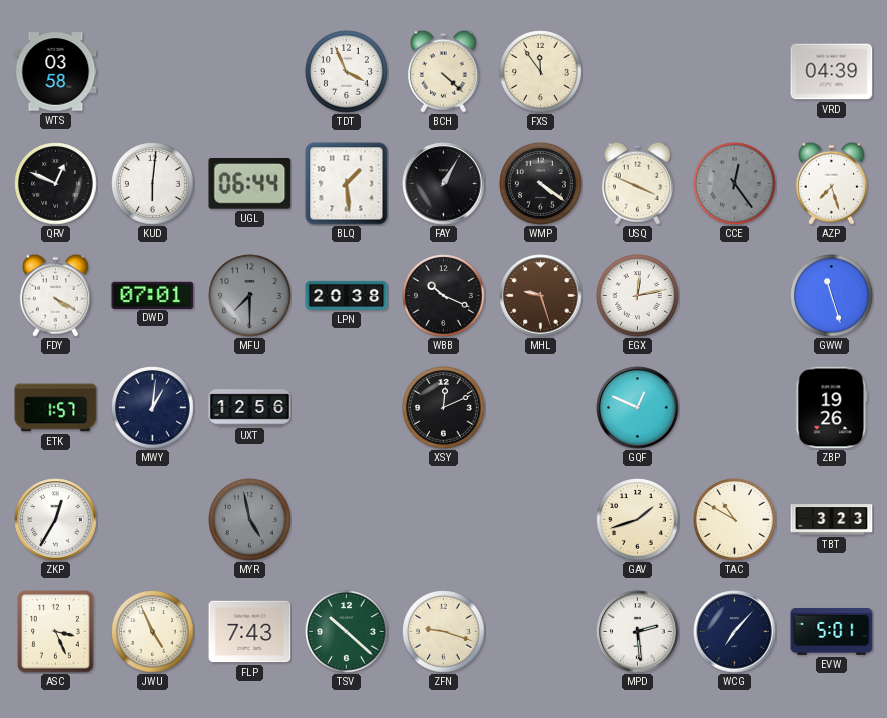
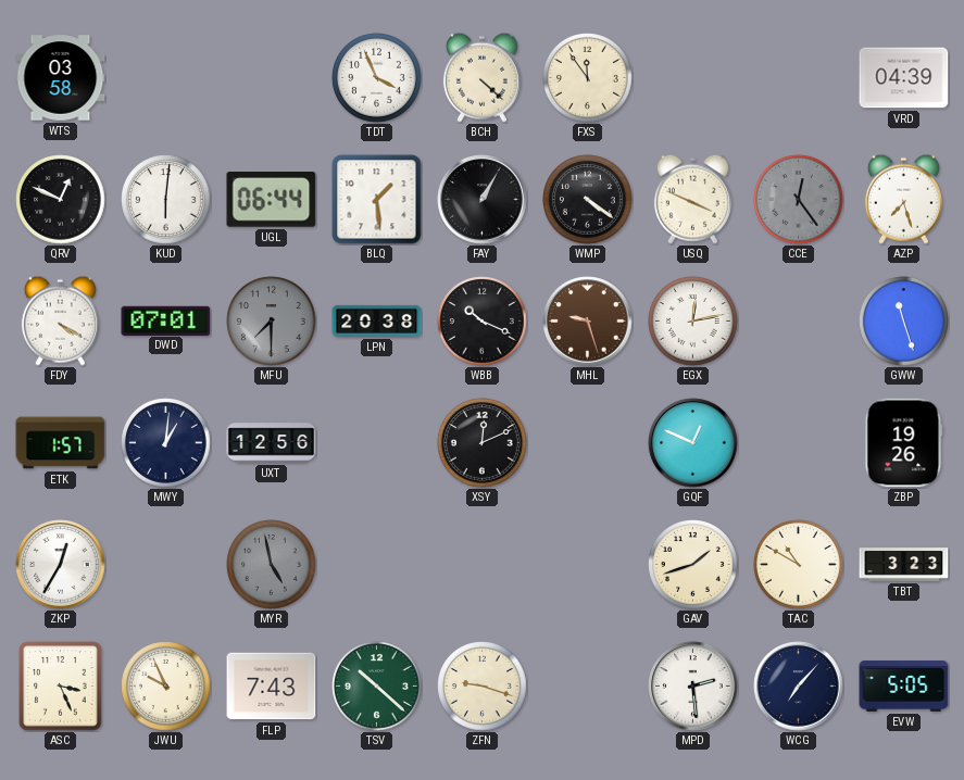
JWU: 4:56 -> 9:56 (166, 687)
EVW: 5:01 -> 5:05 (904, 685)
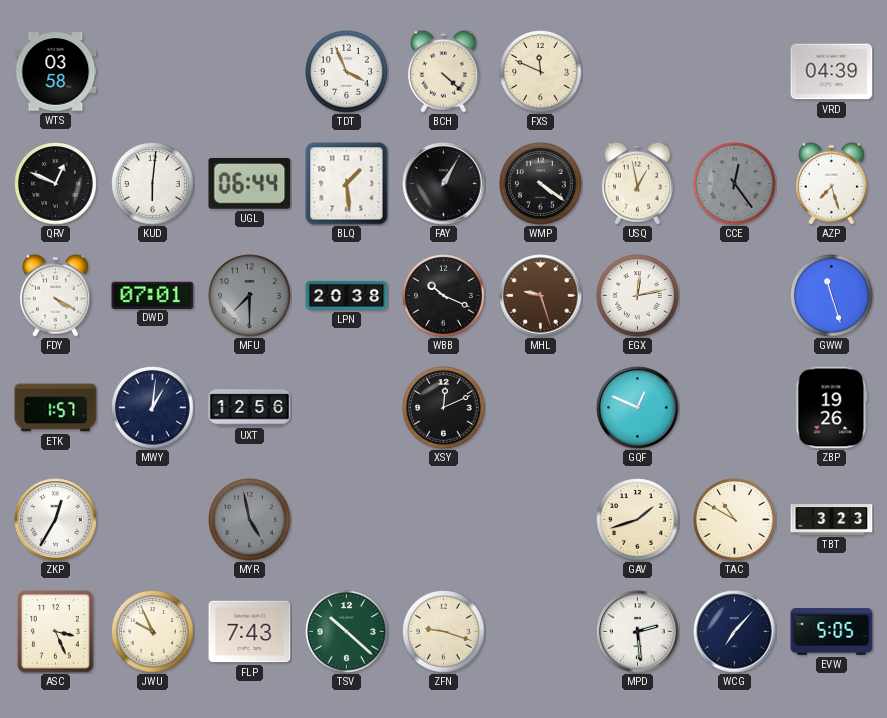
FXS: 11:54 -> 11:49 (541, 72)
USQ: 3:49 -> 12:58 (637, 183)
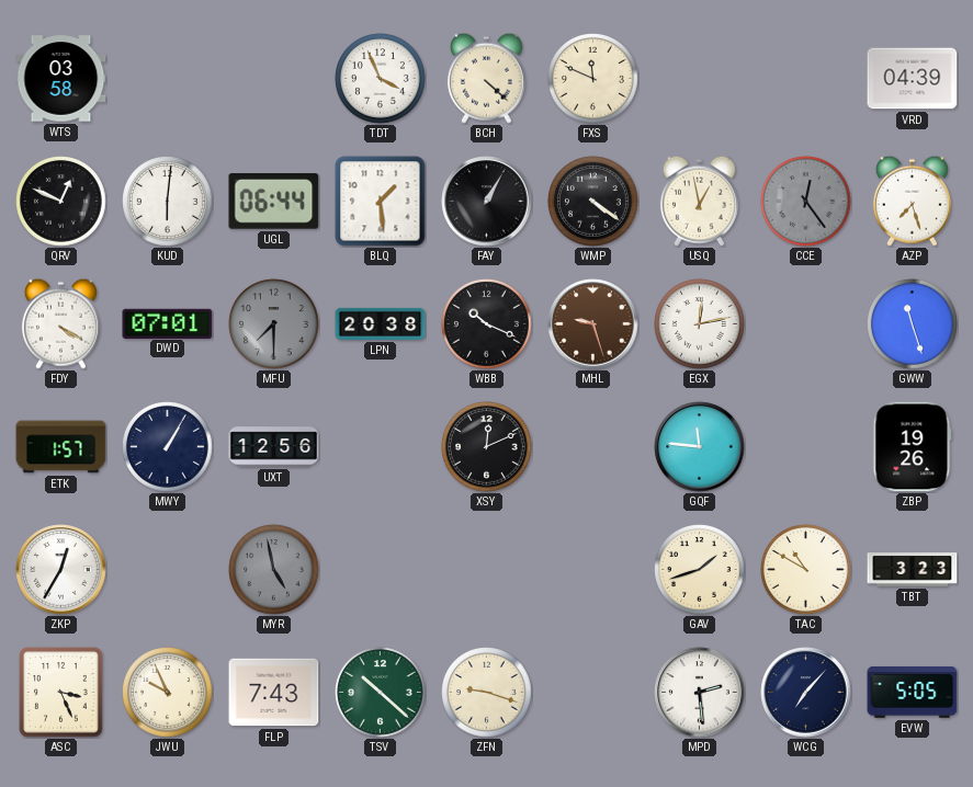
MWY: 1:01 -> 1:05 (168, 447)
GQF: 12:49 -> 11:46 (700, 447)
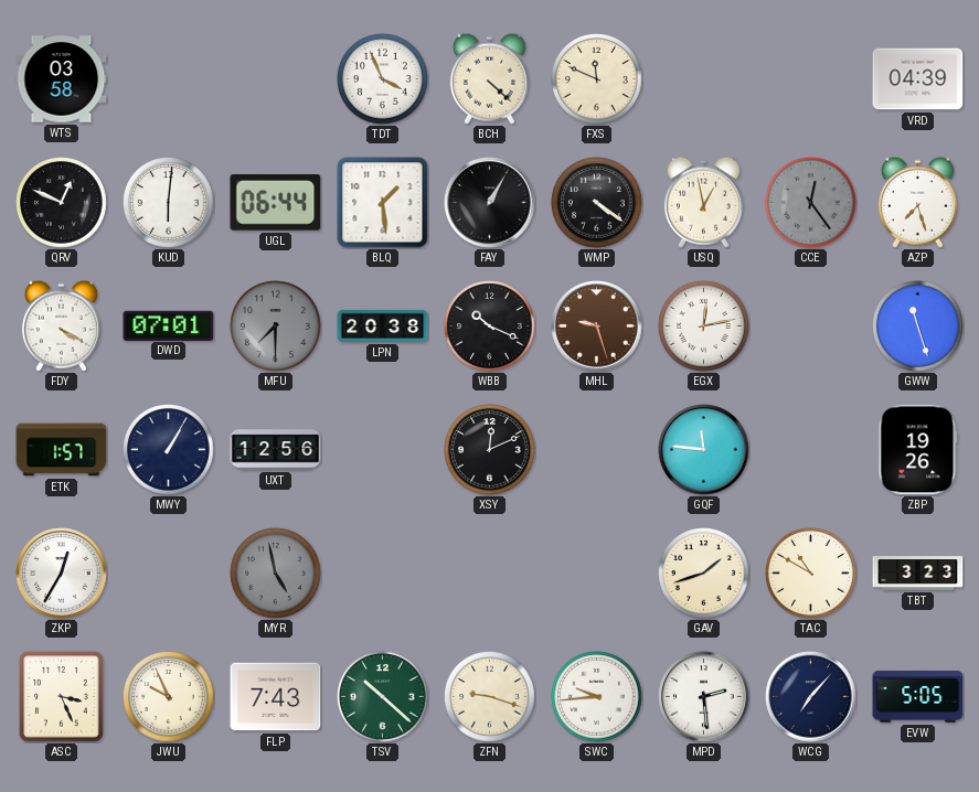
SWC: none -> 9:44 (597, 697)
